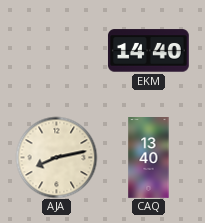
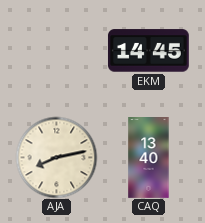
EKM: 14:40 -> 14:45 (148, 51)
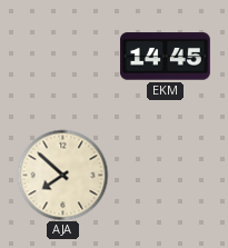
AJA: 8:13 -> 7:52 (62, 175)
CAQ: 13:40 -> none (149, 158)
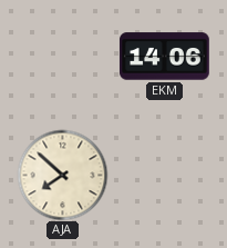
EKM: 14:45 -> 14:06 (164, 57)
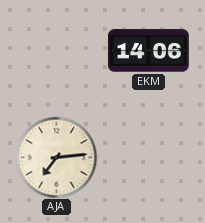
AJA: 7:52 -> 7:14 (56, 157)
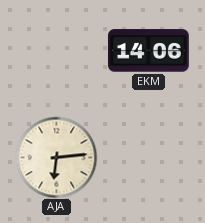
AJA: 7:14 -> 6:14 (56, 157)
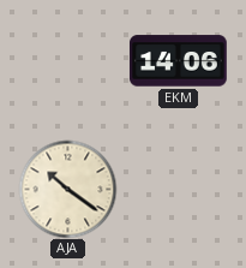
AJA: 6:14 -> 10:21 (67, 189)
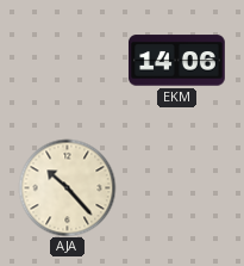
AJA: 10:21 -> 10:23 (67, 187)
